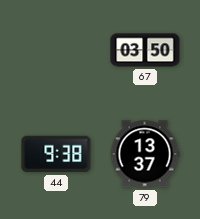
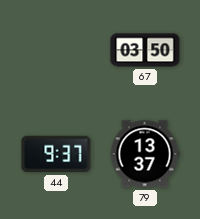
44: 9:38 -> 9:37 (56, 154)
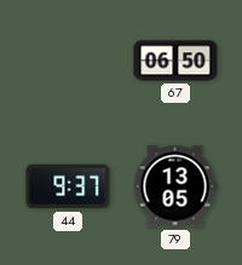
67: 03:50 -> 06:50 (175, 61)
79: 13:37 -> 13:05 (175, 186)
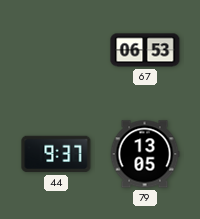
67: 06:50 -> 06:53 (145, 50)
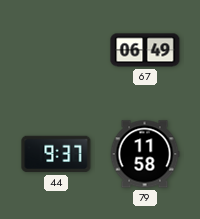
67: 06:53 -> 06:49 (145, 50)
79: 13:05 -> 11:58 (145, 154)
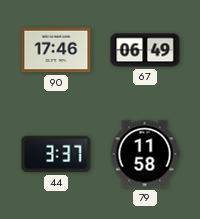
90: none -> 17:46 (56, 50)
44: 9:37 -> 3:37 (56, 154)
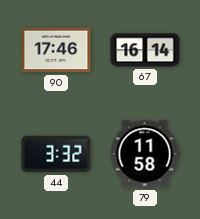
67: 06:49 -> 16:14 (145, 50)
44: 3:37 -> 3:32 (56, 154)
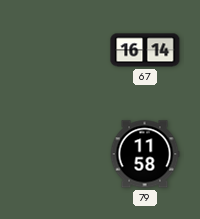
90: 17:46 -> none (56, 50)
44: 3:32 -> none (56, 154)
